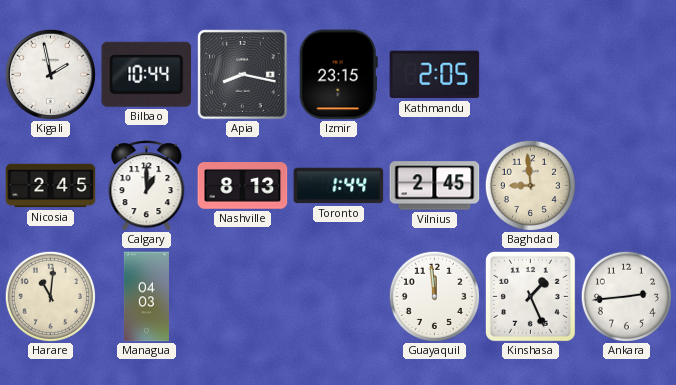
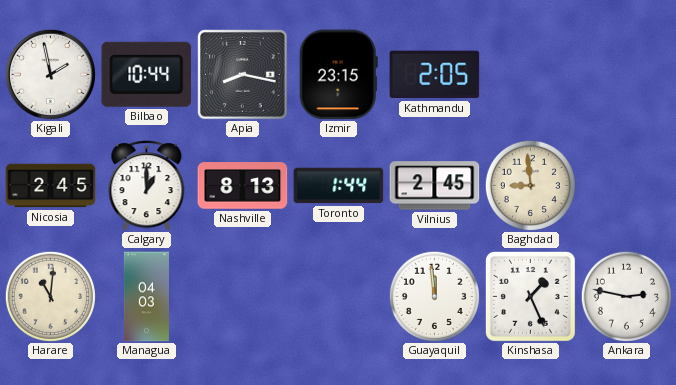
Ankara: 2:44 -> 2:47 (626, 296)
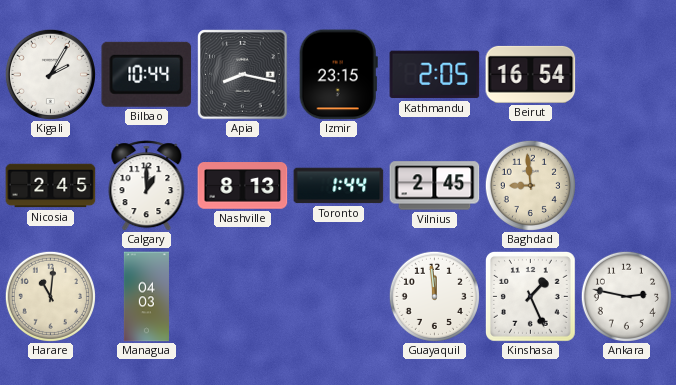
Kigali: 1:58 -> 2:05 (50, 74)
Beirut: none -> 16:54 (531, 74)
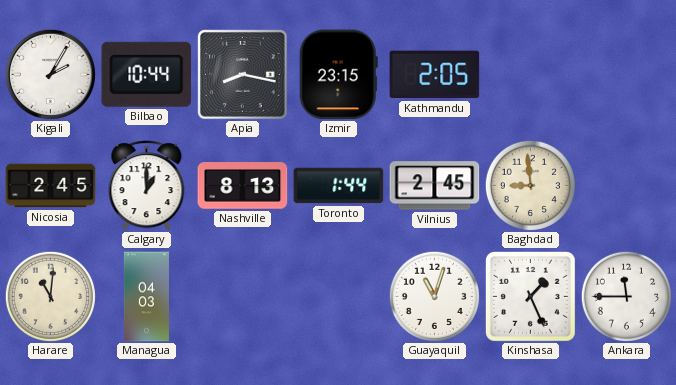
Beirut: 16:54 -> none (531, 74)
Guayaquil: 11:59 -> 11:03 (434, 296)
Ankara: 2:47 -> 11:45 (626, 296)
